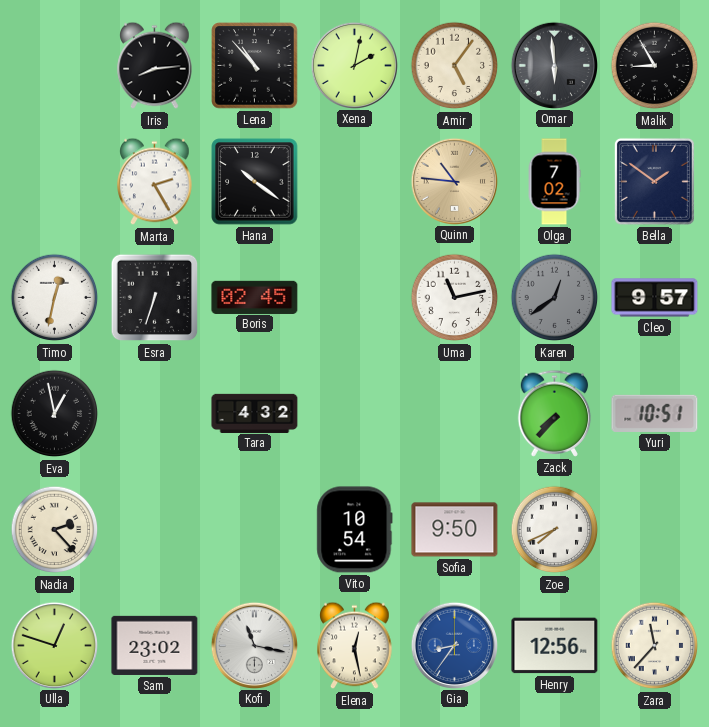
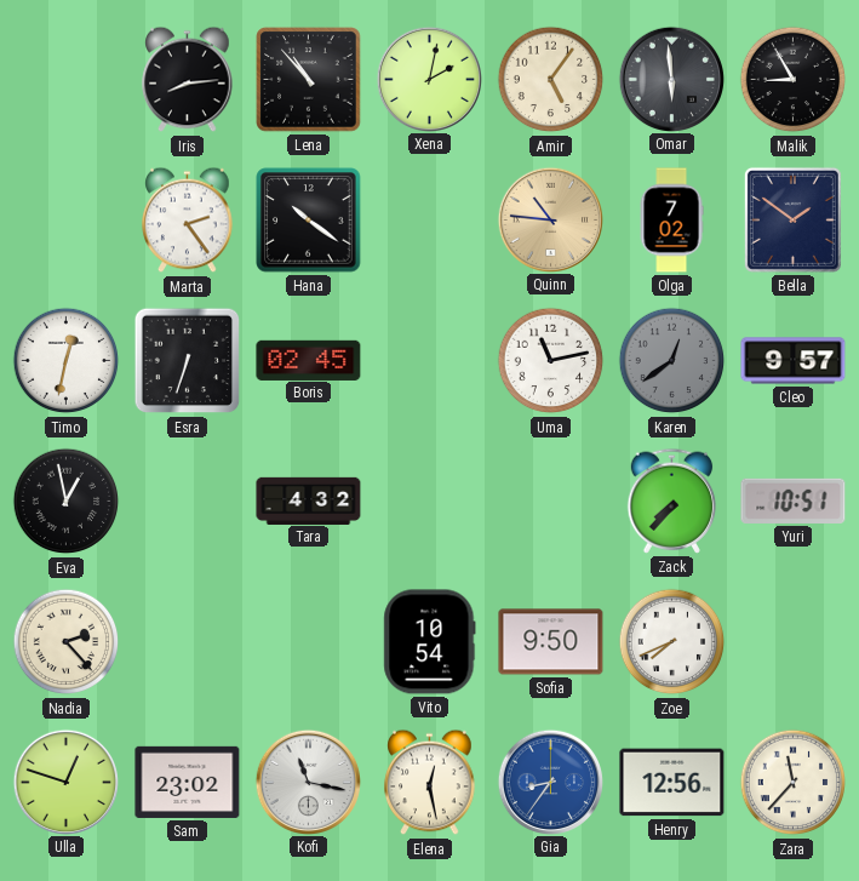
Marta: 2:25 -> 2:24 (188, 221)
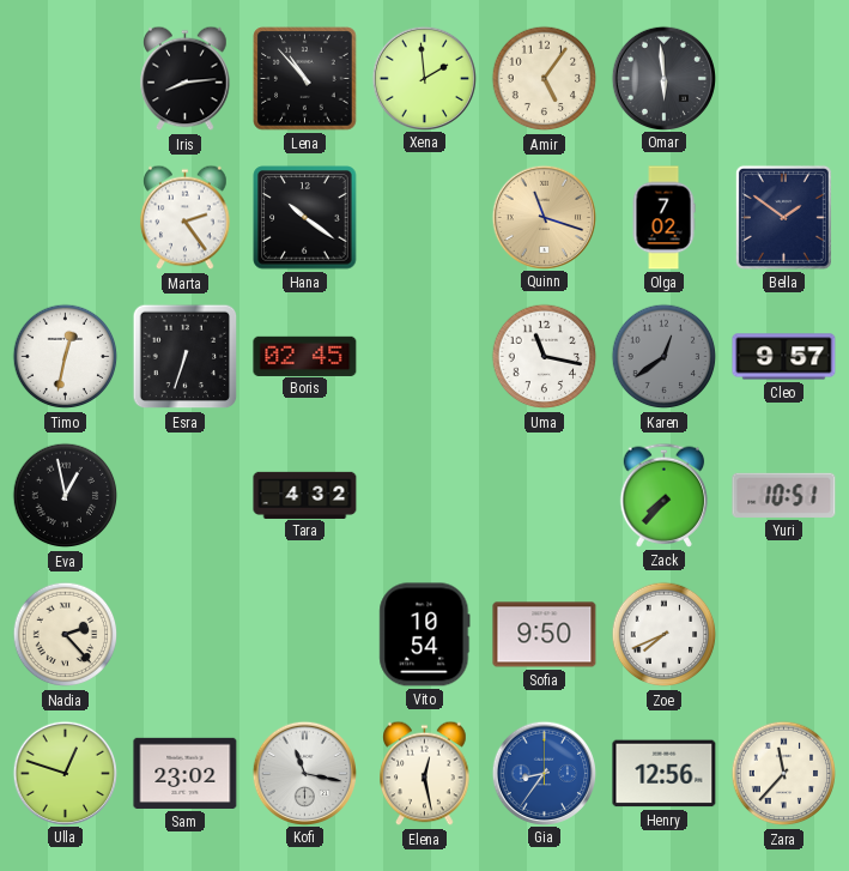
Xena: 2:02 -> 1:59 (424, 78)
Malik: 8:55 -> none (794, 80)
Quinn: 10:46 -> 11:18 (544, 217)
Uma: 11:13 -> 11:17 (545, 357)
